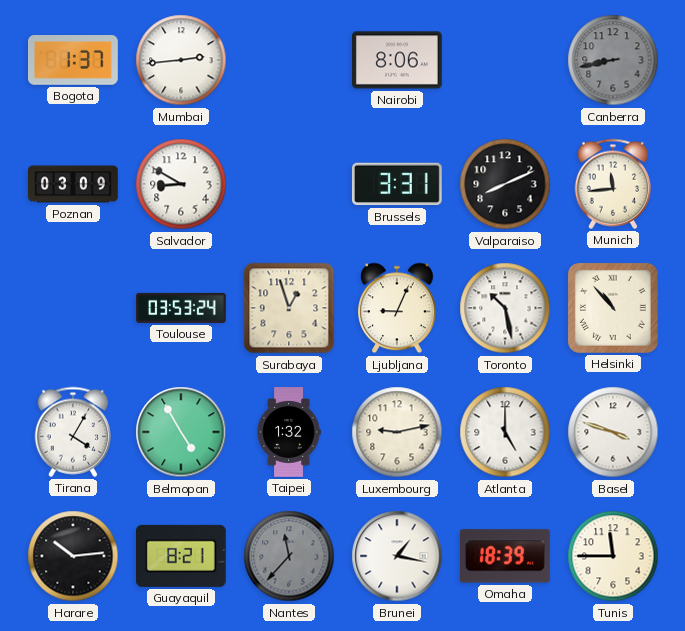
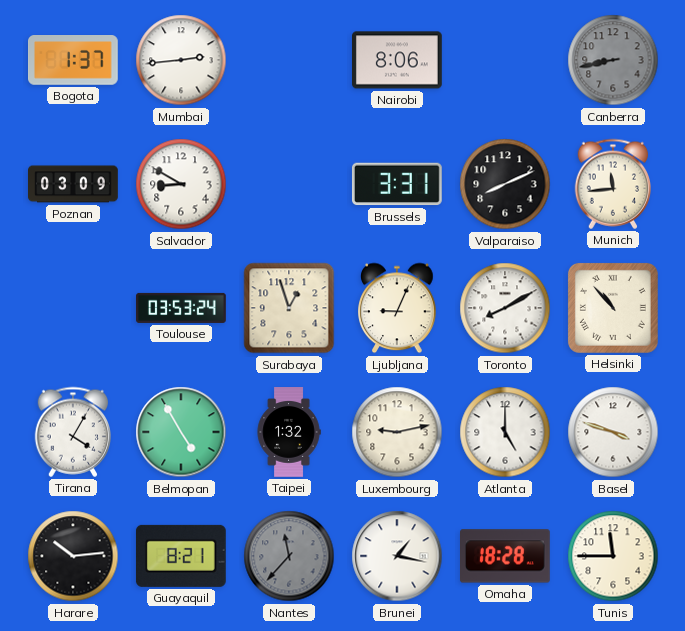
Toronto: 10:28 -> 8:10 (505, 308)
Omaha: 18:39 -> 18:28 (506, 556)
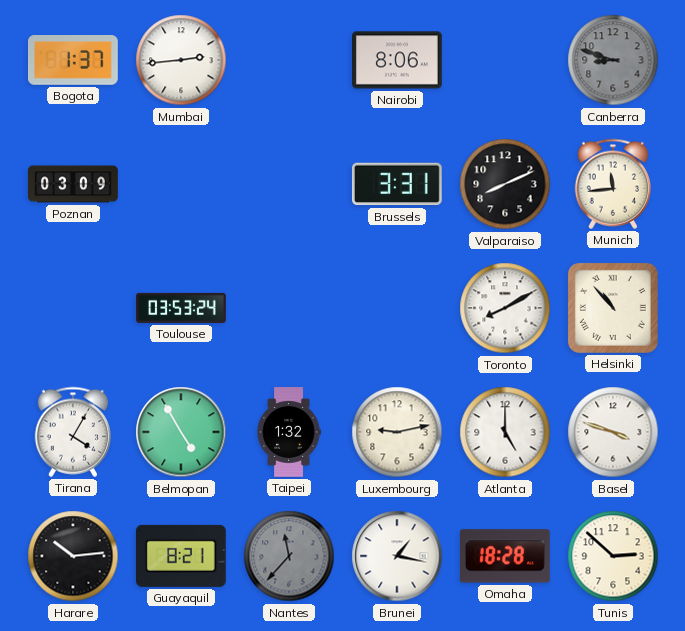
Canberra: 8:43 -> 8:48 (613, 60)
Salvador: 8:50 -> none (181, 184)
Surabaya: 12:57 -> none (289, 308)
Ljubljana: 9:04 -> none (397, 308)
Tunis: 11:45 -> 2:52 (613, 556)
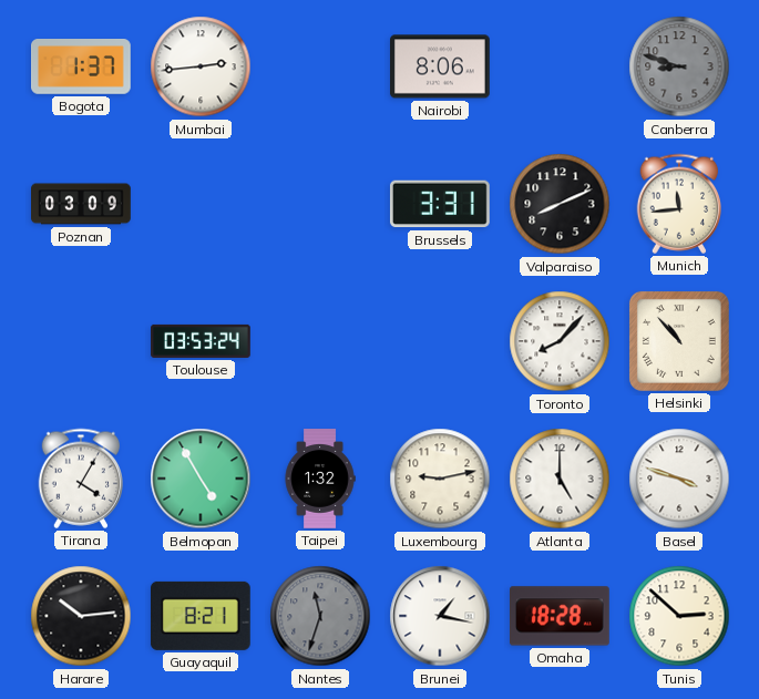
Toronto: 8:10 -> 8:07 (560, 341)
Nantes: 11:37 -> 11:33 (320, 616)
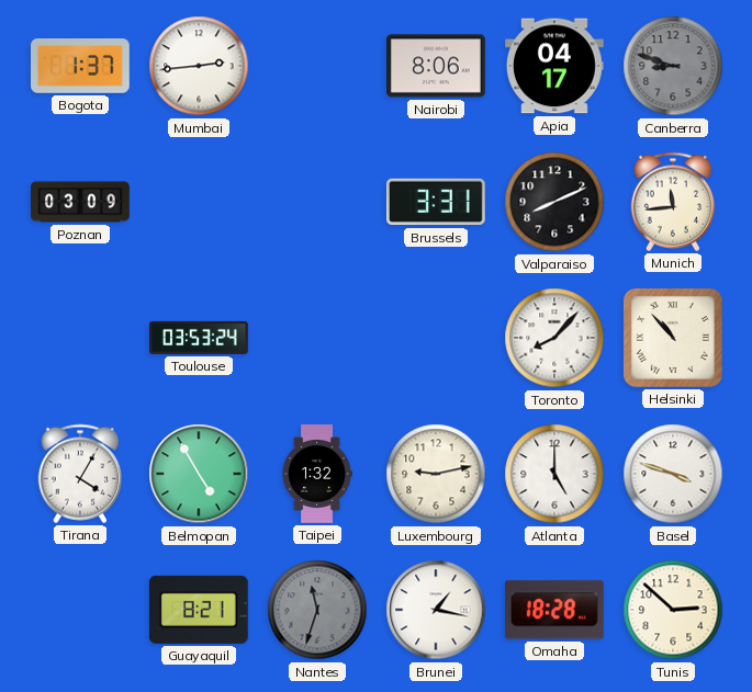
Apia: none -> 04:17 (555, 66)
Harare: 10:14 -> none (81, 616)
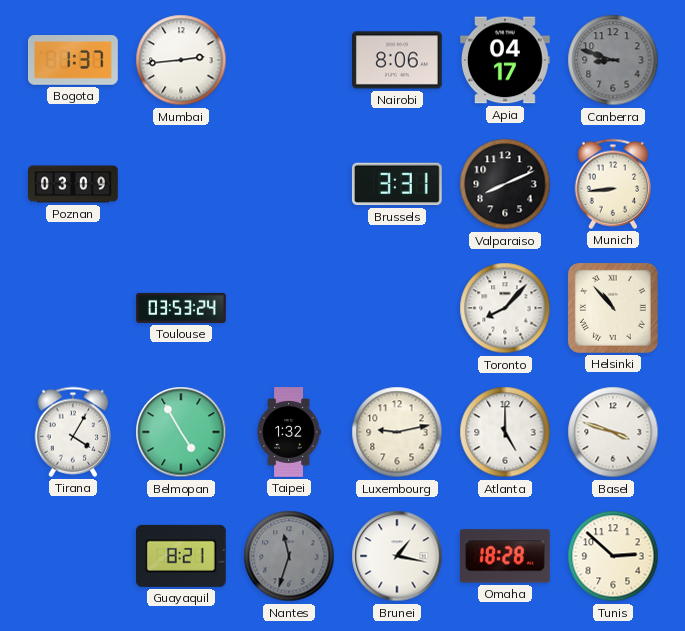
Munich: 11:44 -> 8:44 (613, 184)
